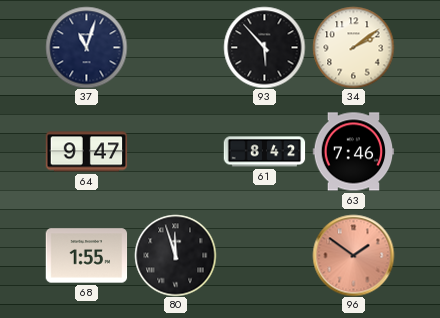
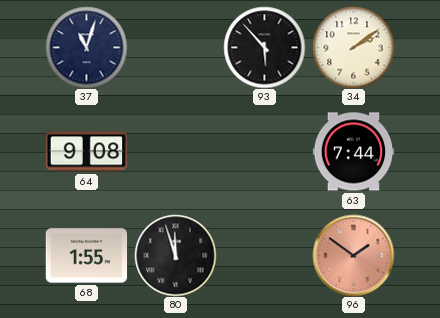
64: 9:47 -> 9:08 (86, 152)
61: 8:42 -> none (264, 152)
63: 7:46 -> 7:44 (353, 152)
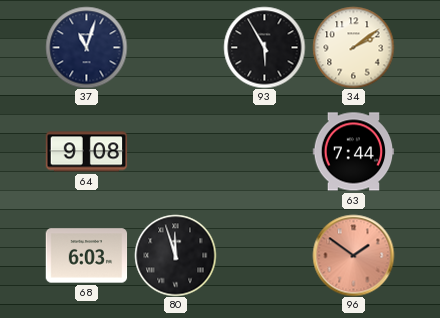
93: 5:53 -> 5:55 (264, 47)
68: 1:55 -> 6:03 (86, 256)
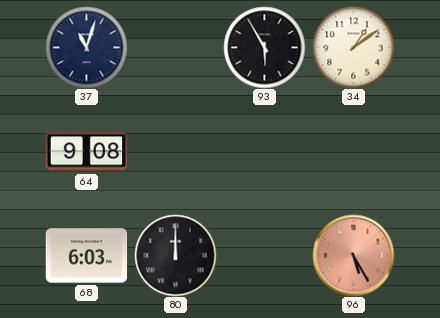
34: 2:09 -> 1:09 (353, 47)
63: 7:44 -> none (353, 152)
80: 11:57 -> 12:00 (175, 255)
96: 1:51 -> 5:25 (353, 255)
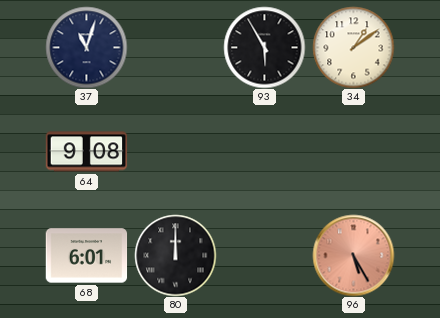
68: 6:03 -> 6:01 (86, 256)
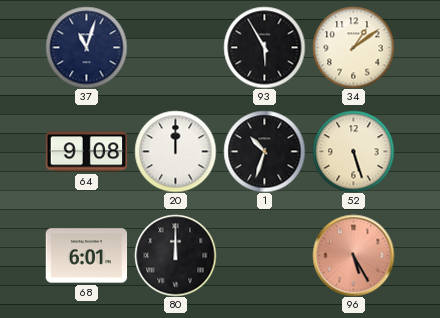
20: none -> 12:00 (175, 151)
1: none -> 10:33 (264, 151)
52: none -> 5:27 (353, 151)
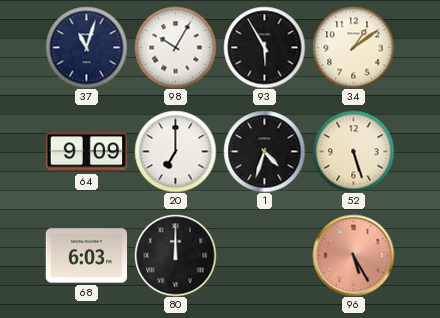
98: none -> 10:05 (175, 47)
64: 9:08 -> 9:09 (86, 152)
20: 12:00 -> 7:00 (175, 151)
1: 10:33 -> 4:33 (264, 151)
68: 6:01 -> 6:03 (86, 256)
